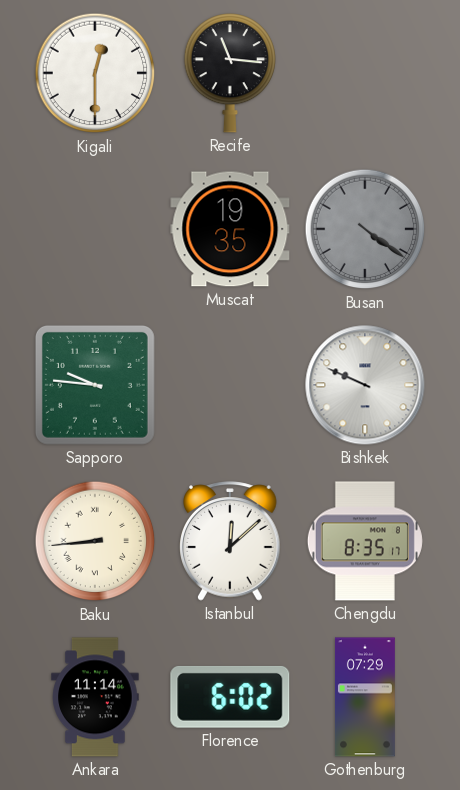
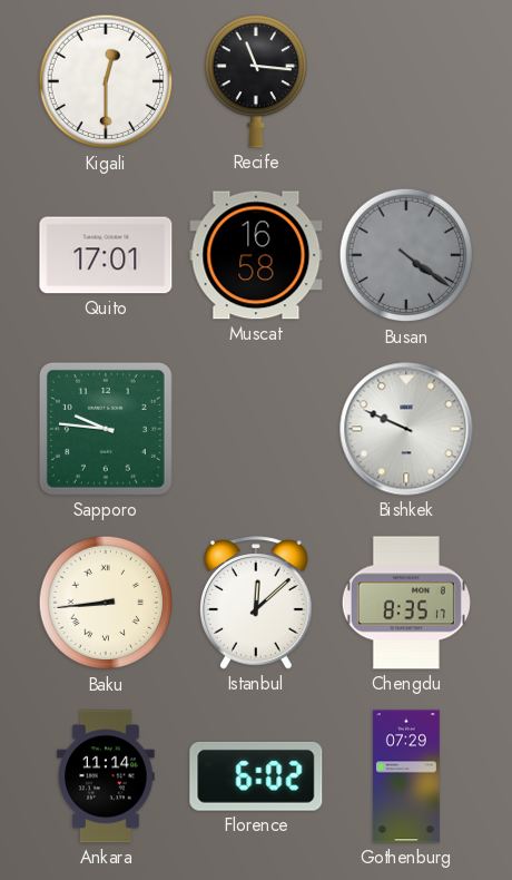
Quito: none -> 17:01 (106, 255)
Muscat: 19:35 -> 16:58 (256, 255)
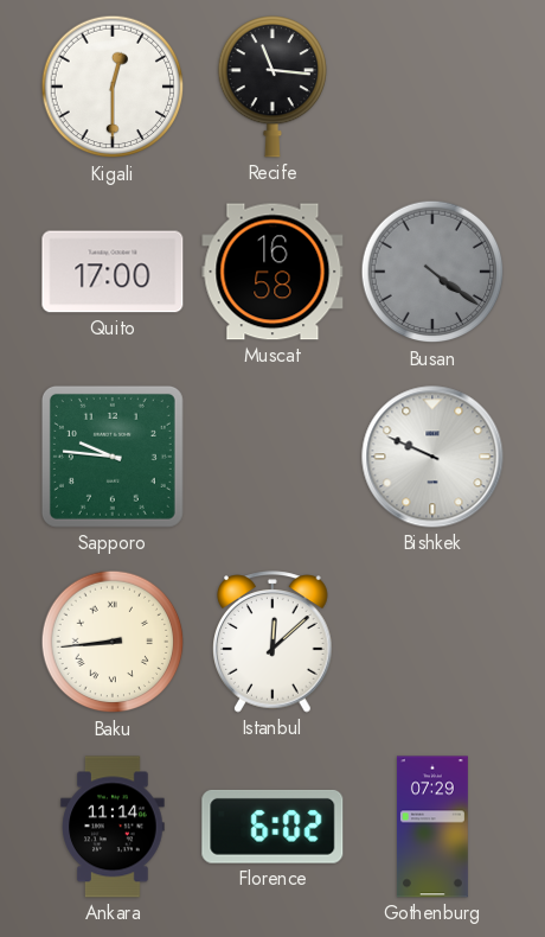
Quito: 17:01 -> 17:00 (113, 272)
Chengdu: 8:35 -> none (406, 603)
